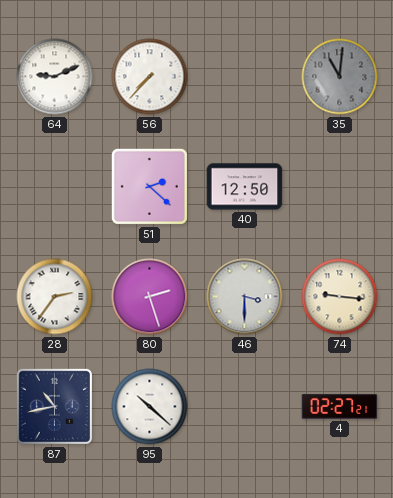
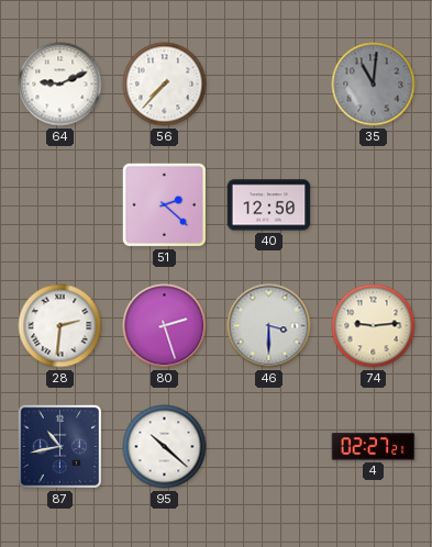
28: 2:36 -> 2:31 (60, 326)
74: 9:16 -> 9:14 (374, 326)
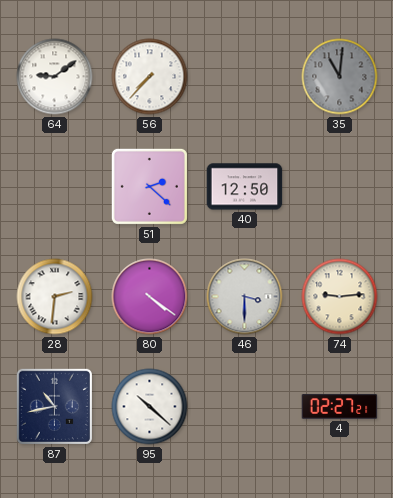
64: 9:11 -> 9:09 (55, 77)
80: 2:27 -> 4:21 (150, 297)
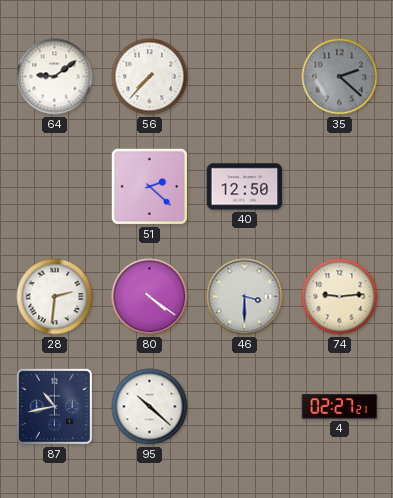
35: 11:01 -> 2:22 (340, 77)
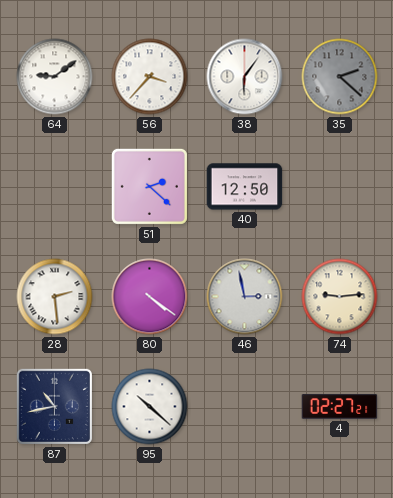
56: 7:37 -> 3:37 (150, 77)
38: none -> 6:06 (245, 77)
28: 2:31 -> 2:29 (55, 297)
46: 3:30 -> 2:58 (245, 297)
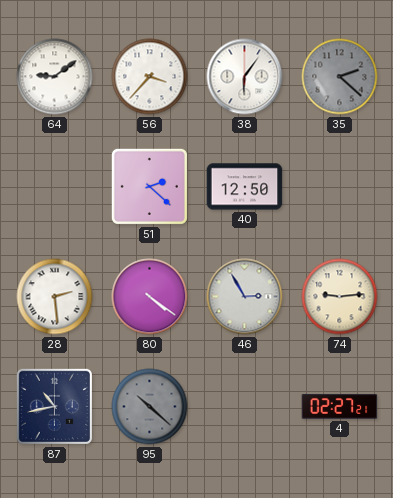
46: 2:58 -> 2:55 (245, 297)
95 dial: white -> grey (150, 407)
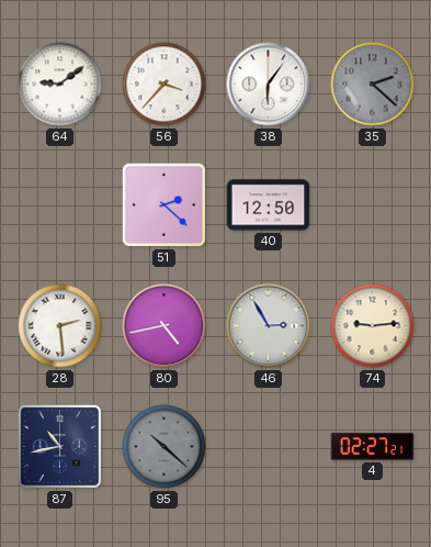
80: 4:21 -> 4:43 (165, 326)
